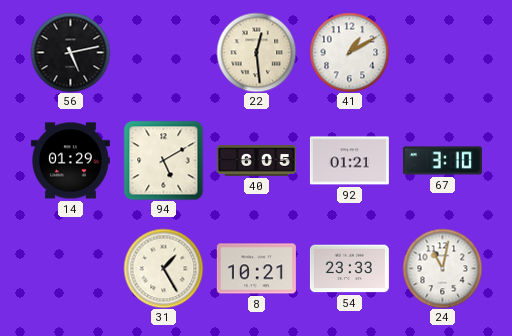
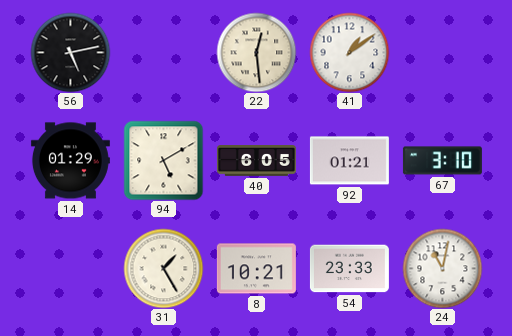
41: 1:10 -> 1:09 (349, 52)
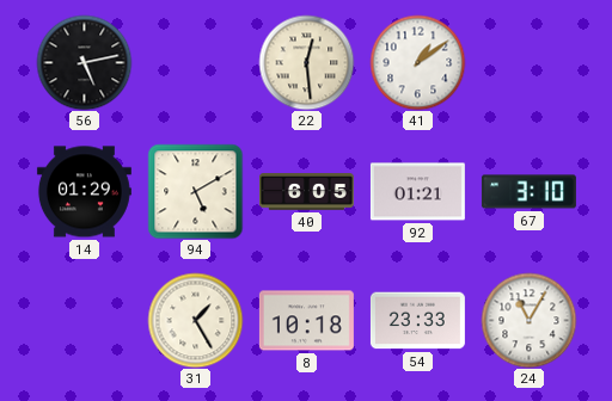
8: 10:21 -> 10:18 (306, 321)
24: 11:02 -> 11:05 (528, 320)
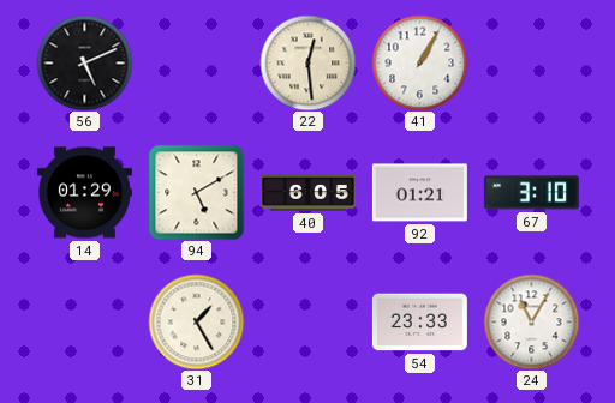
56: 5:13 -> 5:11 (84, 62)
41: 1:09 -> 1:05 (419, 62)
8: 10:18 -> none (306, 321)
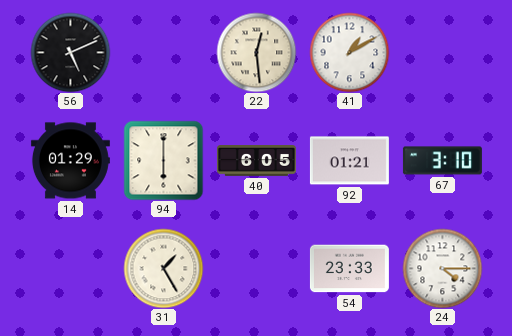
41: 1:05 -> 1:10 (349, 52)
94: 5:10 -> 6:00 (163, 160)
24: 11:05 -> 4:15 (442, 268)
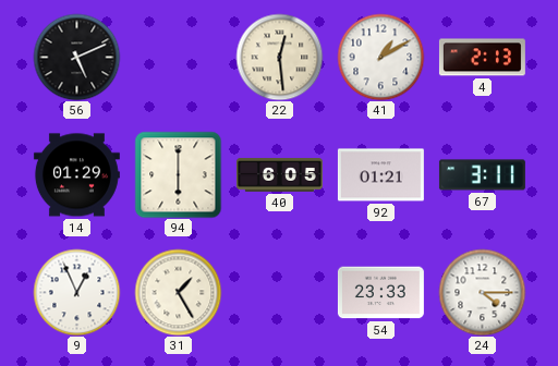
4: none -> 2:13 (482, 58)
67: 3:10 -> 3:11 (482, 175)
9: none -> 12:56 (76, 292)
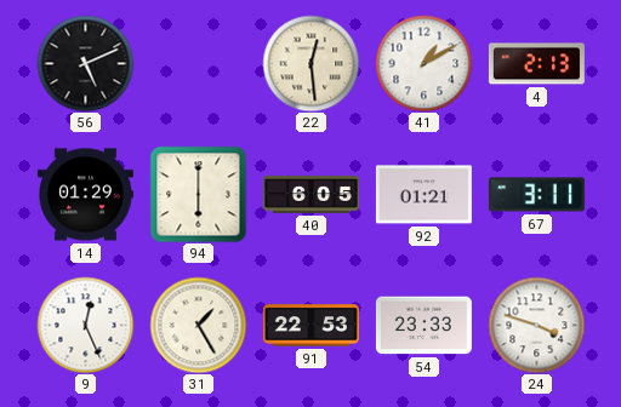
9: 12:56 -> 12:26 (85, 325)
91: none -> 22:53 (310, 326)
24: 4:15 -> 3:48 (536, 325)
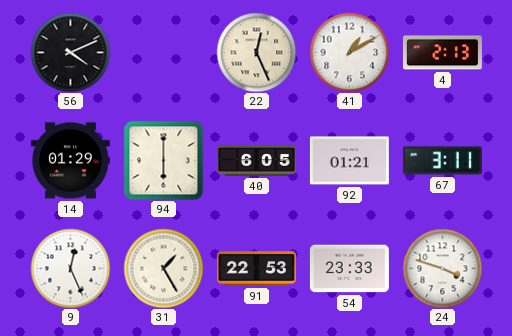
56: 5:11 -> 4:11 (70, 52)
22: 12:29 -> 12:26 (256, 52)
